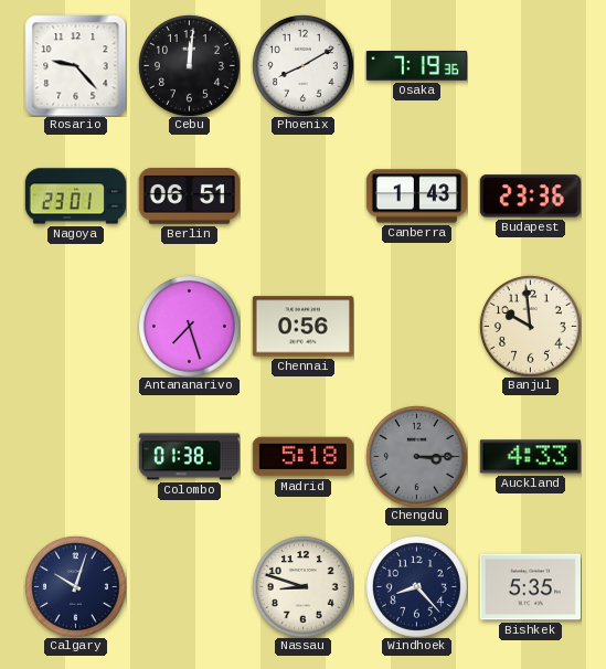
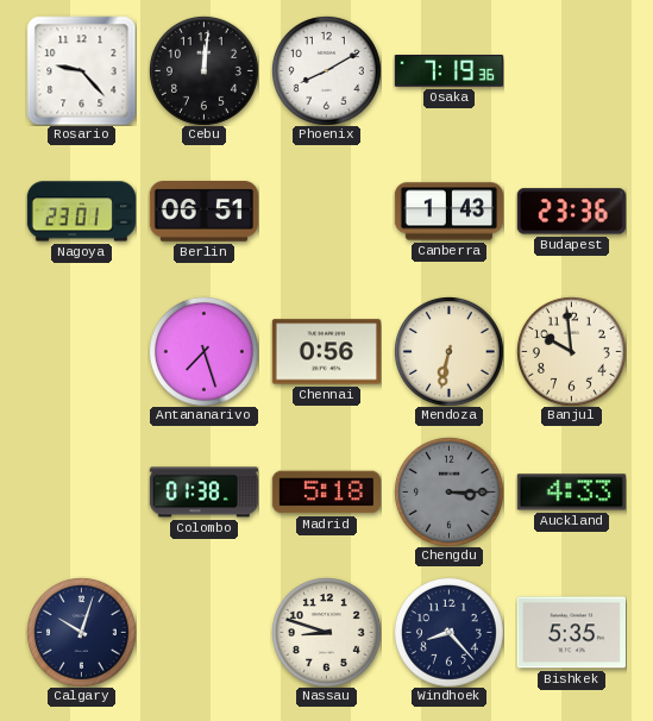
Mendoza: none -> 6:32 (448, 351)
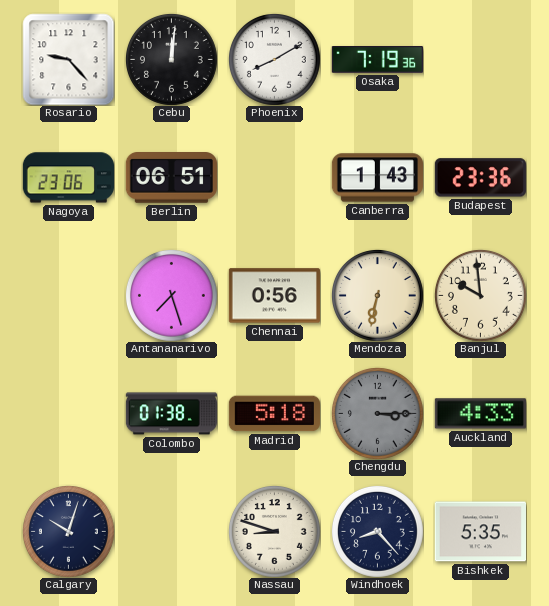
Nagoya: 23:01 -> 23:06 (68, 178)
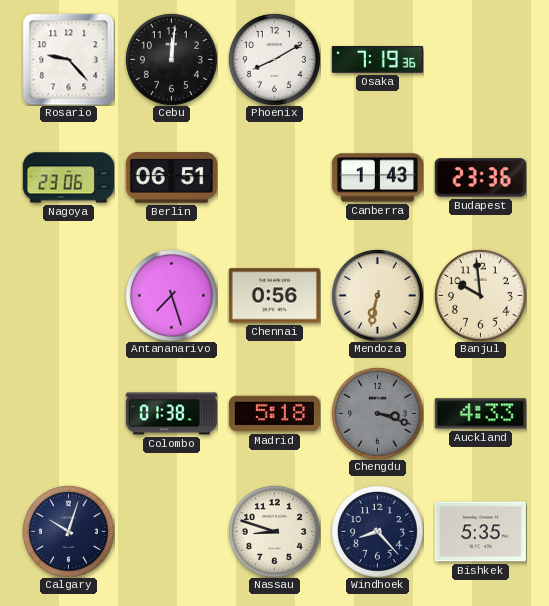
Chengdu: 3:15 -> 3:18 (377, 413)
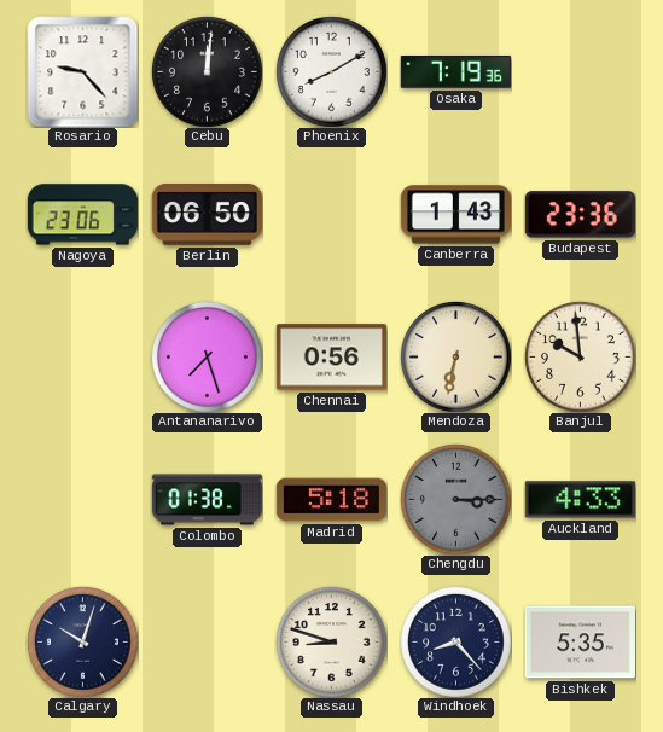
Berlin: 06:51 -> 06:50 (207, 215)
Chengdu: 3:18 -> 3:15 (455, 499)
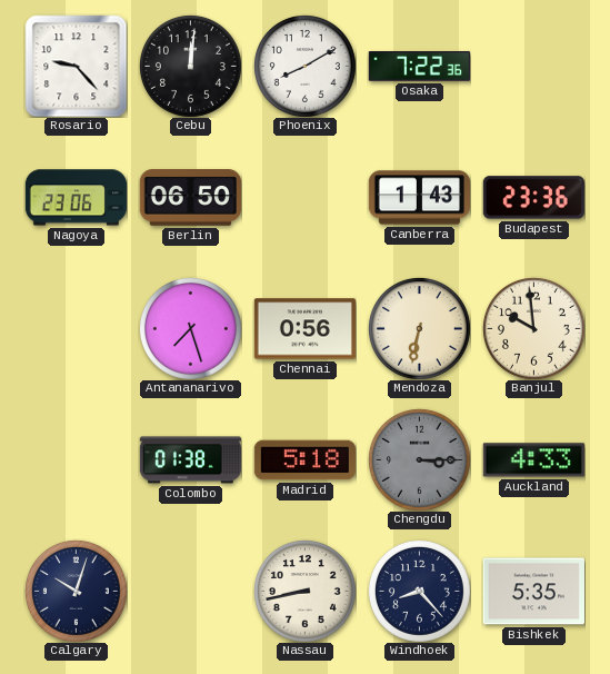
Osaka: 7:19 -> 7:22 (419, 67)
Nassau: 8:48 -> 8:43 (304, 591)
